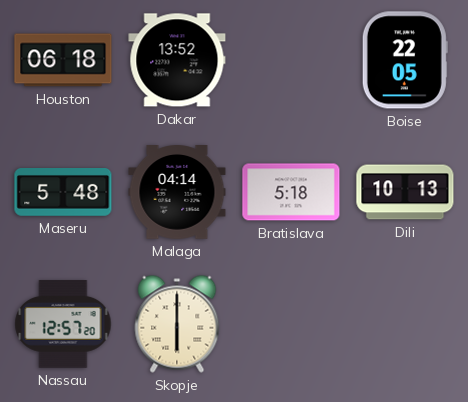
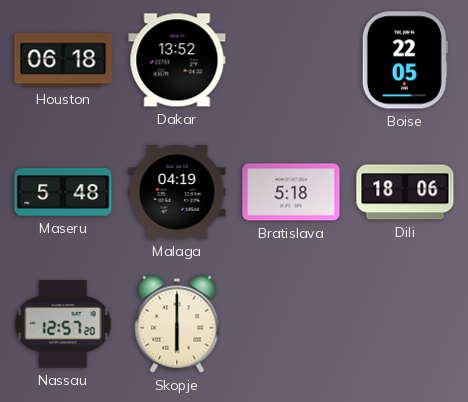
Malaga: 04:14 -> 04:19 (177, 193)
Dili: 10:13 -> 18:06 (405, 192)
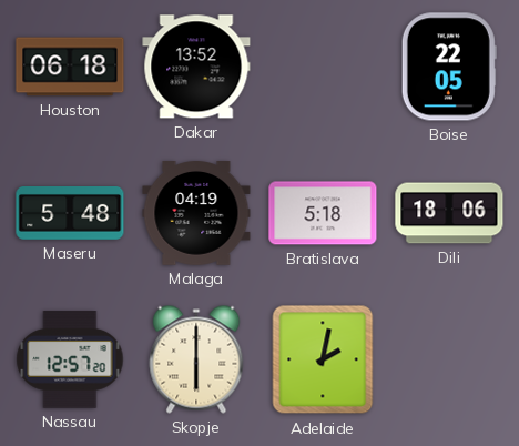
Adelaide: none -> 2:02 (323, 359)
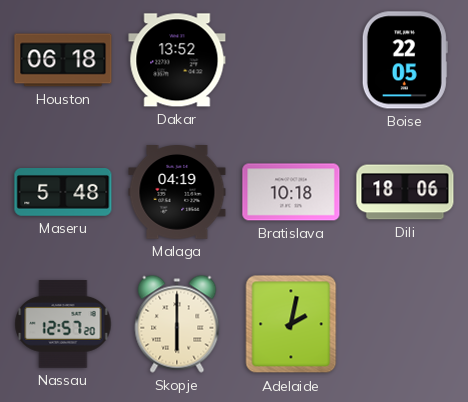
Bratislava: 5:18 -> 10:18 (291, 192)
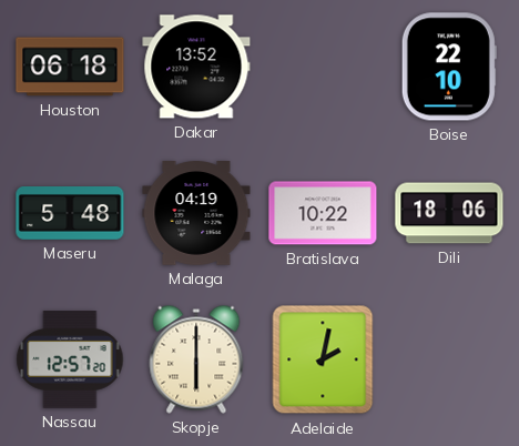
Boise: 22:05 -> 22:10 (449, 67)
Bratislava: 10:18 -> 10:22 (323, 213)
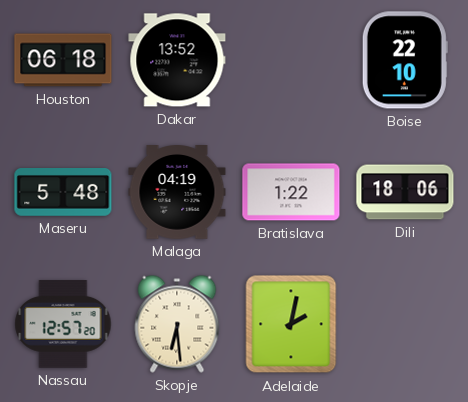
Bratislava: 10:22 -> 1:22 (291, 192)
Skopje: 6:00 -> 6:29 (177, 324)
